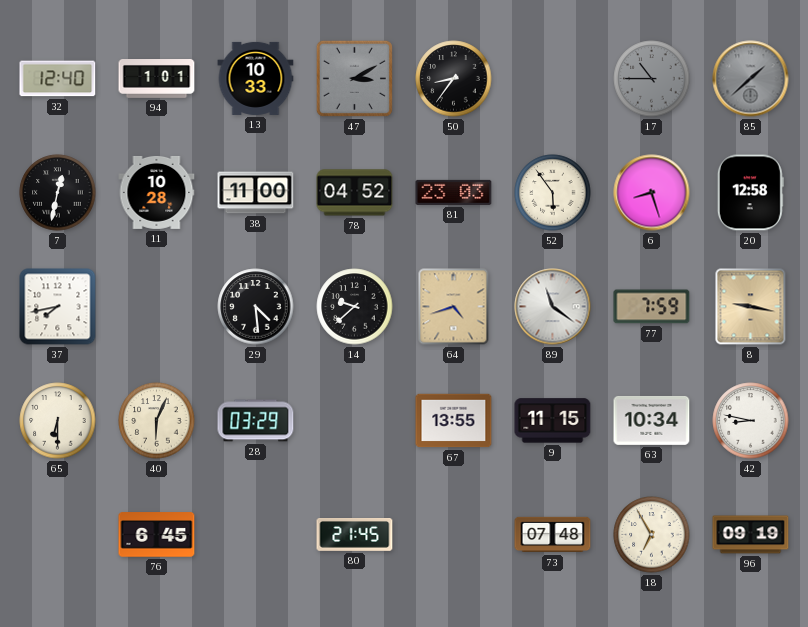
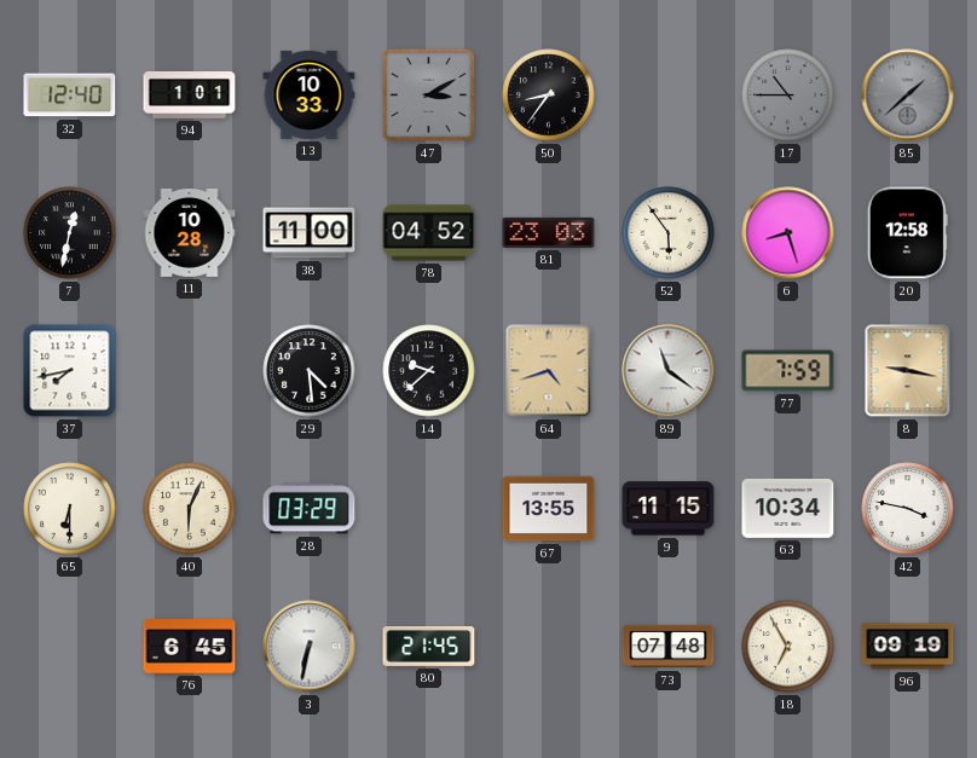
42: 8:47 -> 3:47 (908, 509)
3: none -> 6:32 (310, 647)
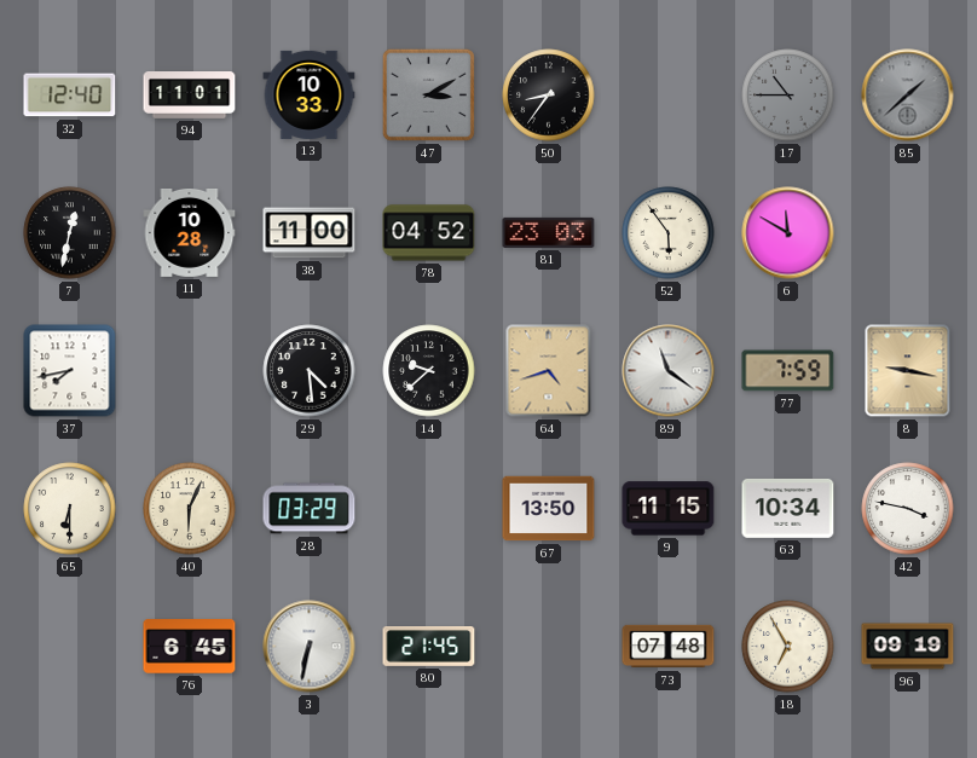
94: 1:01 -> 11:01 (190, 96)
6: 8:27 -> 11:50 (788, 233)
20: 12:58 -> none (907, 233)
67: 13:55 -> 13:50 (549, 509)
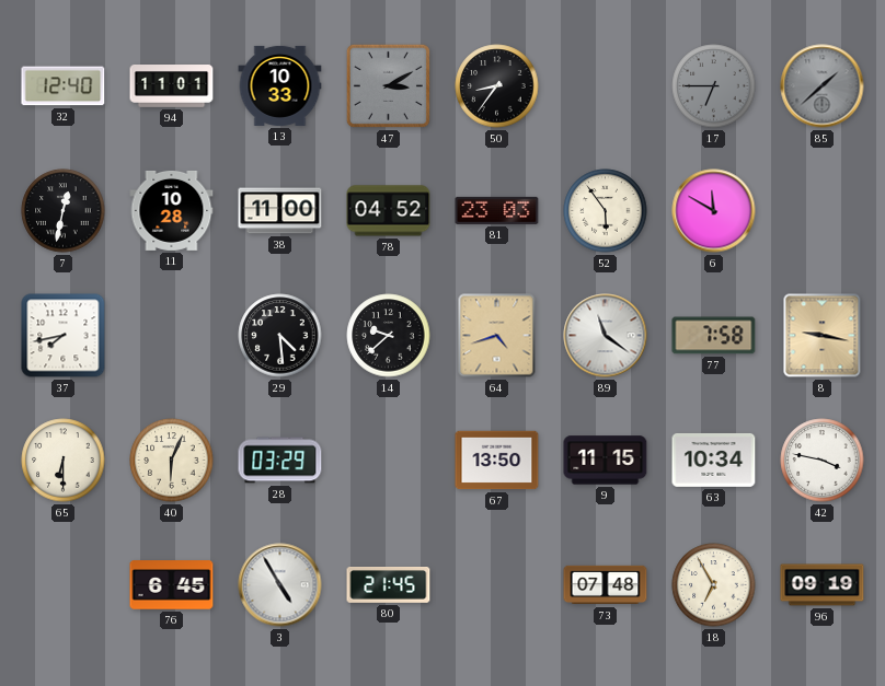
17: 10:45 -> 6:45 (714, 86)
77: 7:59 -> 7:58 (714, 336)
3: 6:32 -> 4:55 (280, 585)
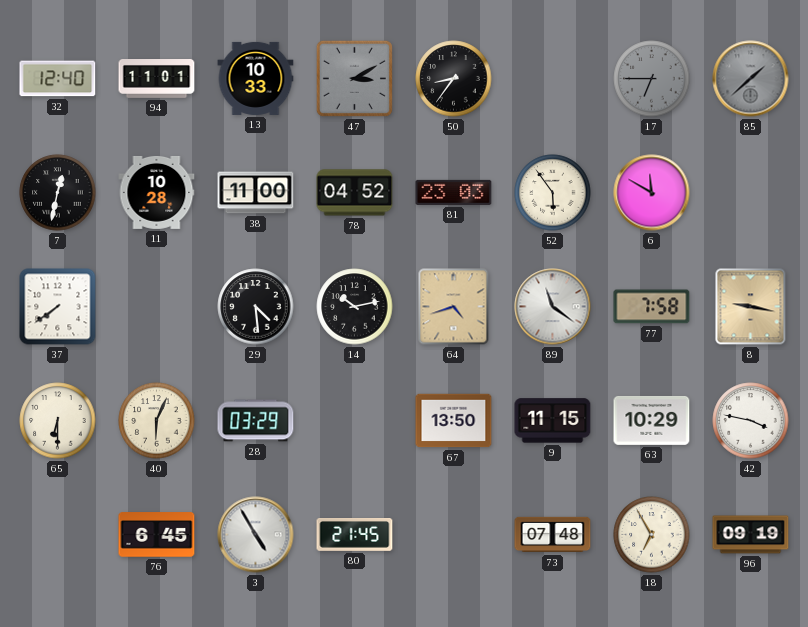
37: 7:43 -> 7:39 (58, 307)
14: 9:38 -> 10:13 (355, 307)
63: 10:34 -> 10:29 (652, 420)
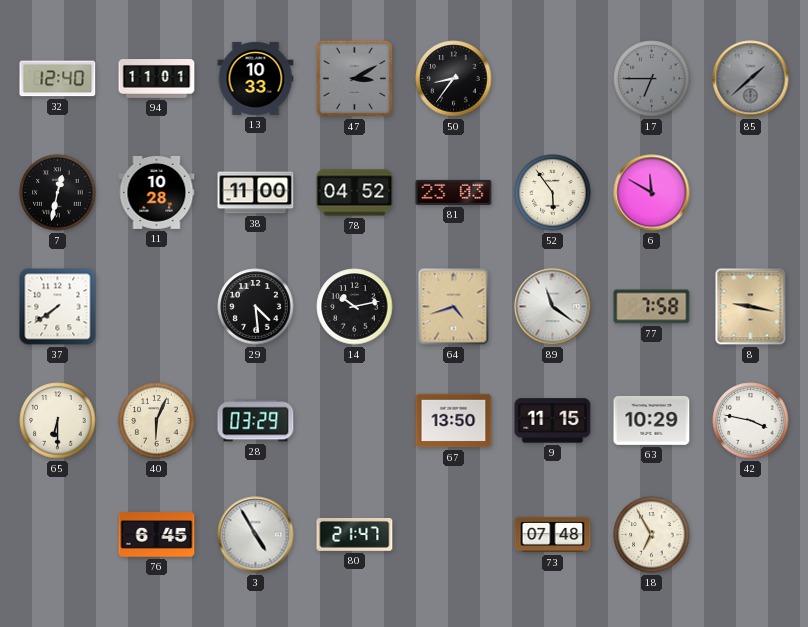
80: 21:45 -> 21:47 (355, 535)
96: 09:19 -> none (751, 535)
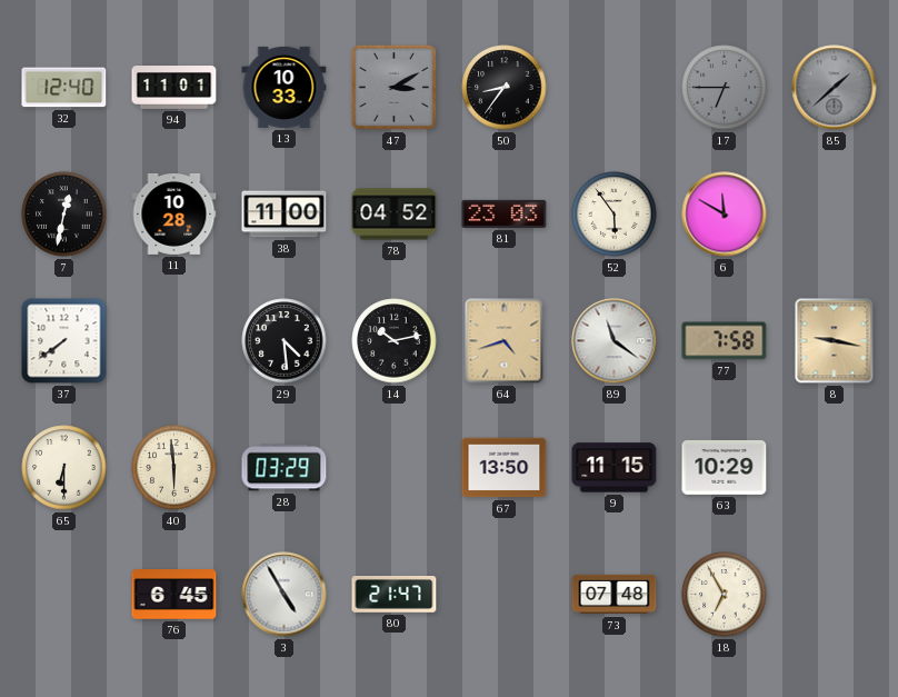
40: 6:04 -> 5:59 (174, 468)
42: 3:47 -> none (751, 421)
